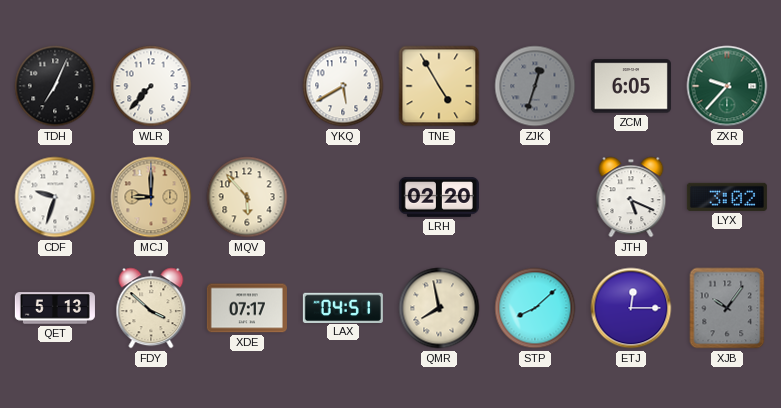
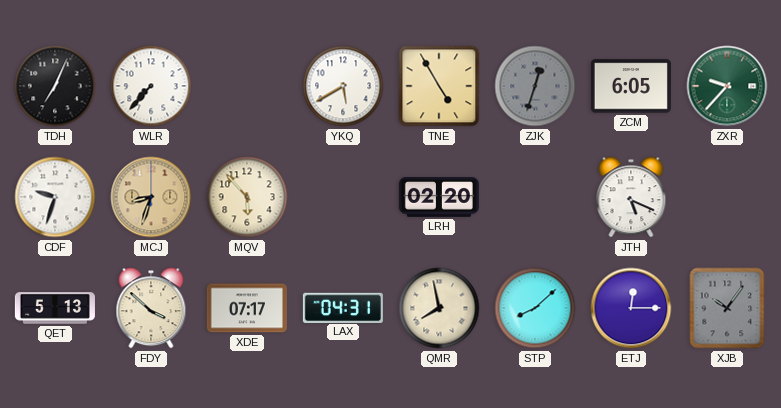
MCJ: 9:00 -> 8:33 (151, 197)
LYX: 3:02 -> none (727, 197)
LAX: 04:51 -> 04:31 (343, 307)
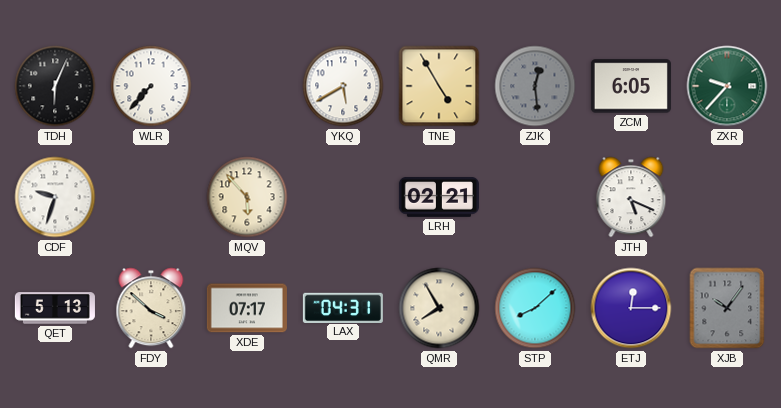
TDH: 7:04 -> 6:04 (55, 86)
ZJK: 12:33 -> 12:29 (535, 86)
MCJ: 8:33 -> none (151, 197)
LRH: 02:20 -> 02:21 (439, 198)
QMR: 7:58 -> 7:55 (439, 308)
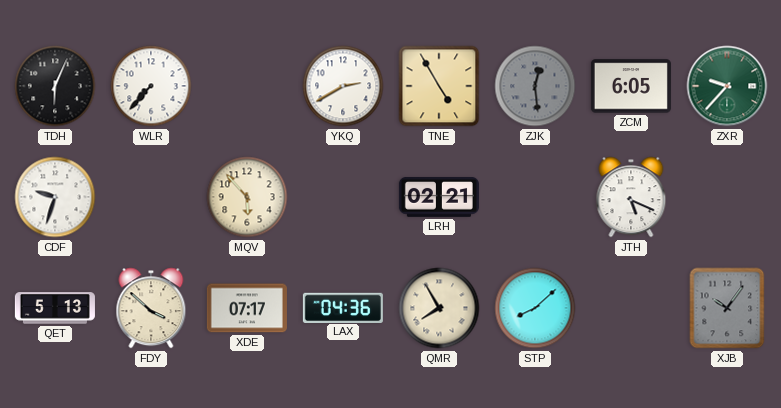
YKQ: 5:40 -> 2:40 (343, 86)
LAX: 04:31 -> 04:36 (343, 307)
ETJ: 12:15 -> none (631, 308)
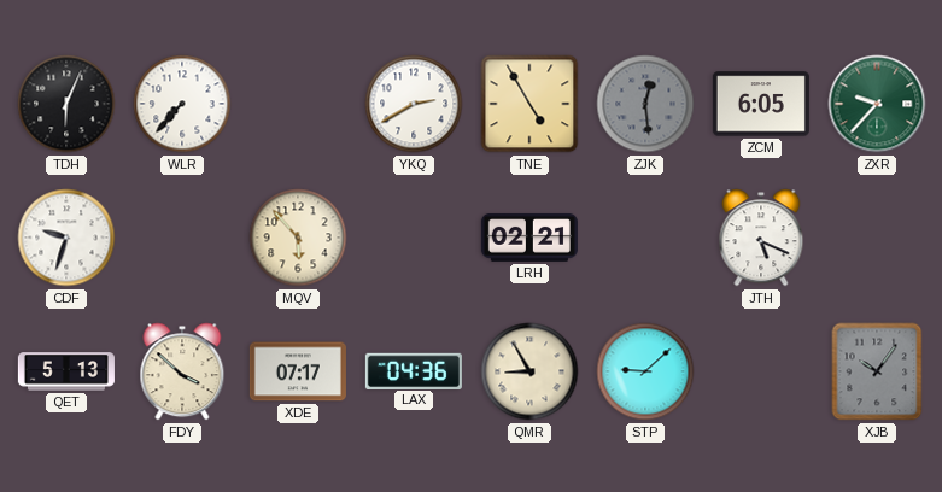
QMR: 7:55 -> 8:55 (529, 371)
STP: 8:08 -> 9:08 (645, 371)
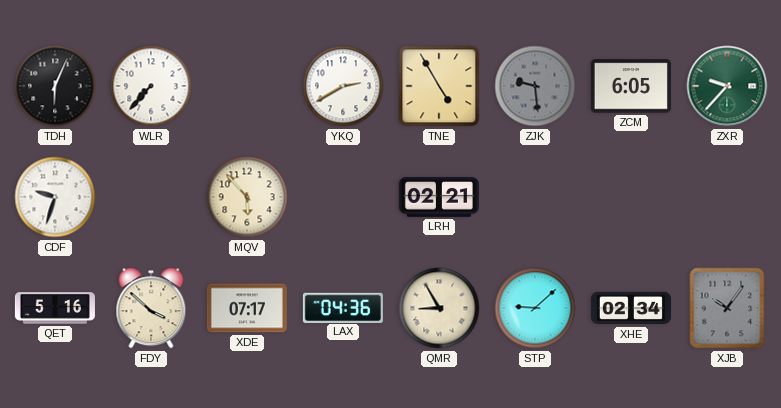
ZJK: 12:29 -> 9:29 (535, 86)
JTH: 5:19 -> none (761, 238)
QET: 5:13 -> 5:16 (55, 308)
XHE: none -> 02:34 (631, 308)
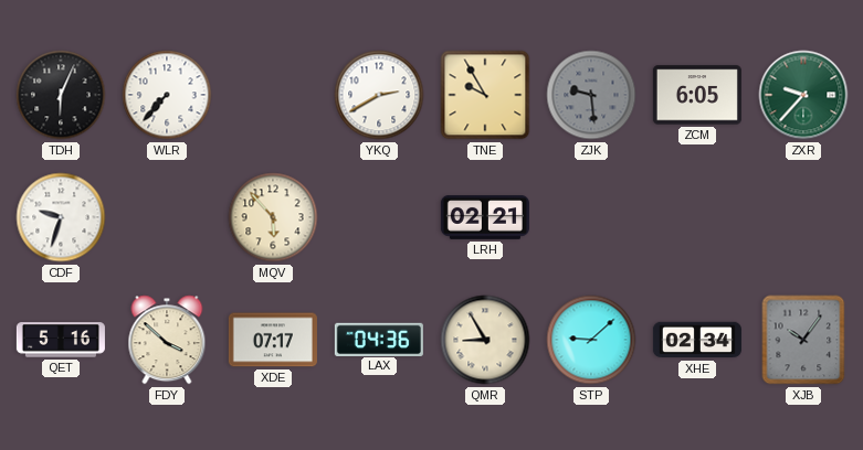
TNE: 4:55 -> 9:55 (485, 95)
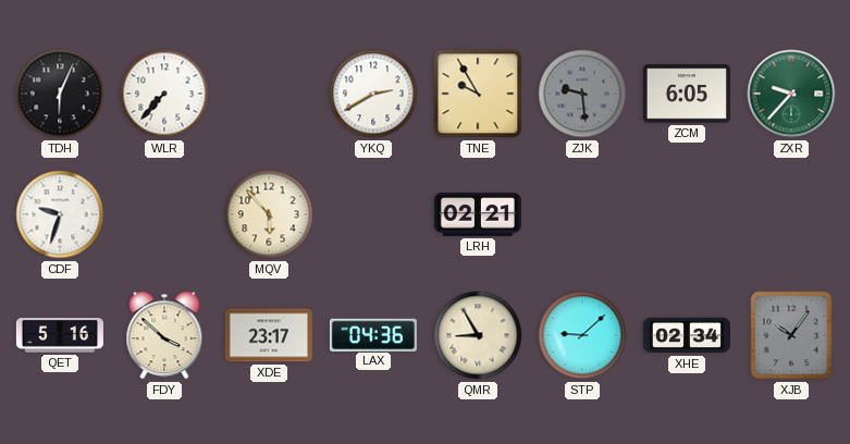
XDE: 07:17 -> 23:17 (269, 335)
